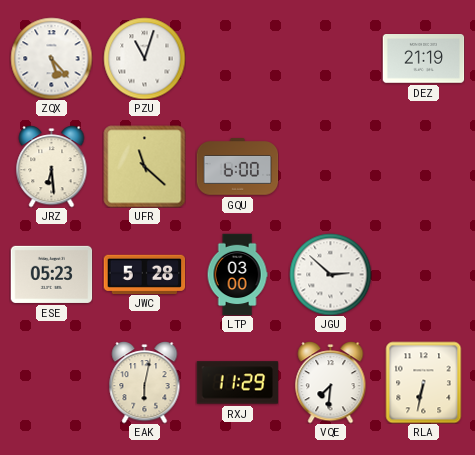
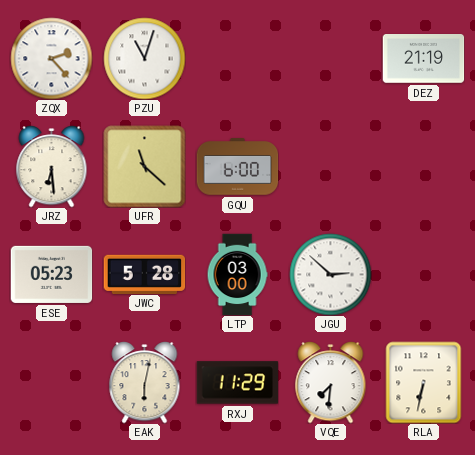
ZQX: 5:23 -> 2:23 (51, 58)
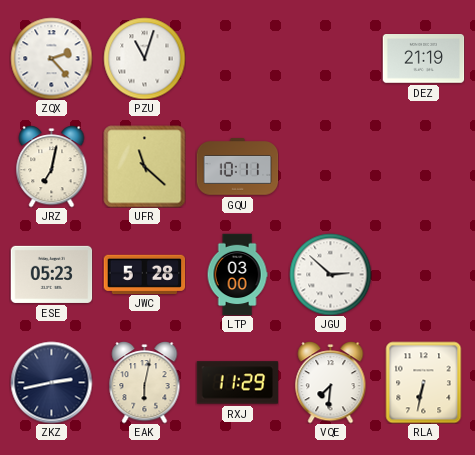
JRZ: 6:29 -> 7:02 (52, 167)
GQU: 6:00 -> 10:11 (237, 167)
ZKZ: none -> 2:43 (51, 382)
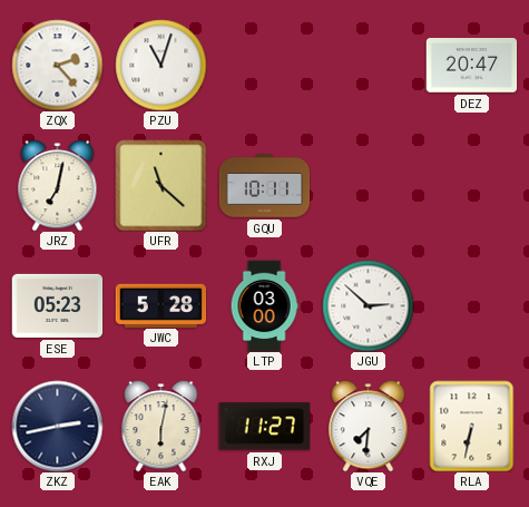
DEZ: 21:19 -> 20:47 (471, 66)
RXJ: 11:29 -> 11:27 (264, 427)
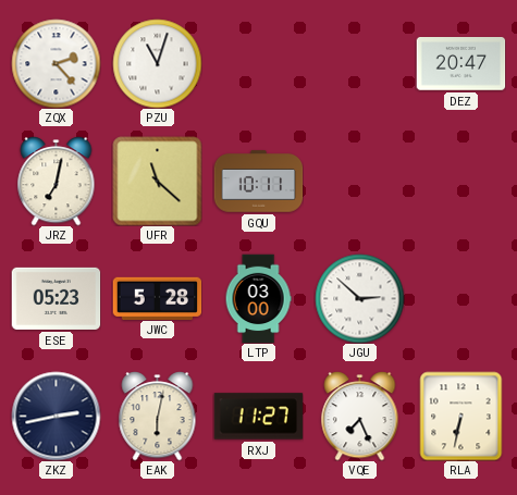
VQE: 7:31 -> 7:26 (360, 417)
